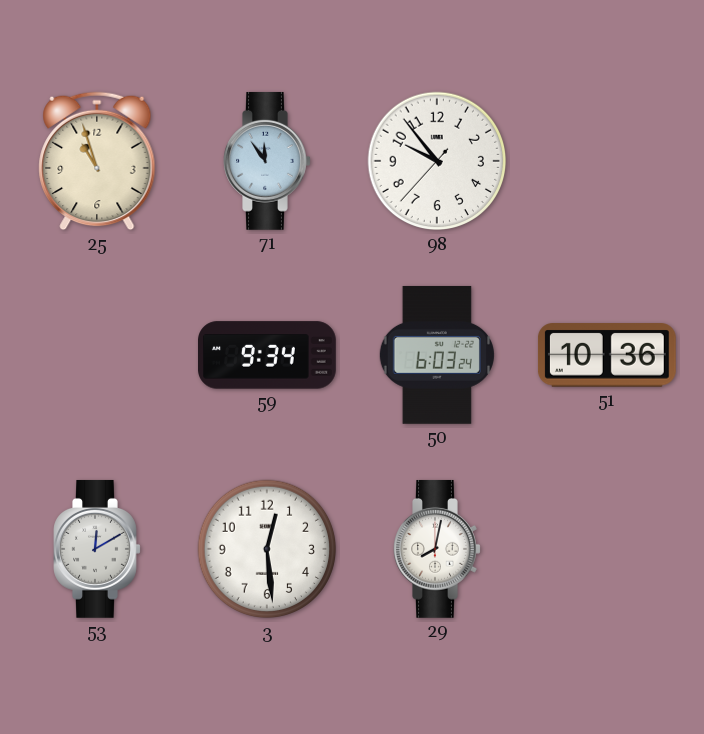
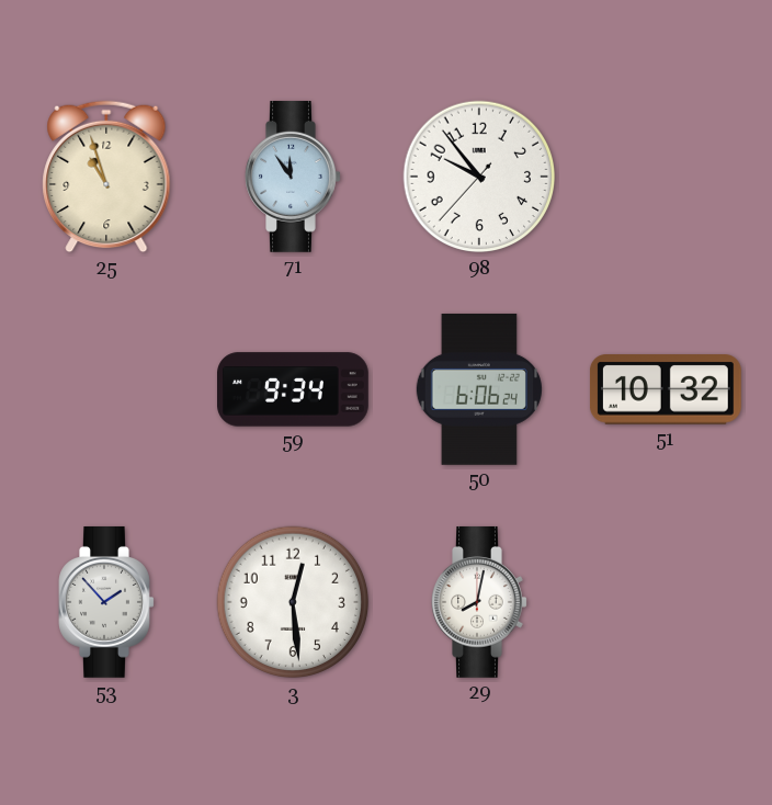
50: 6:03 -> 6:06 (479, 389)
51: 10:36 -> 10:32 (666, 389)
53: 12:10 -> 1:53 (106, 602)
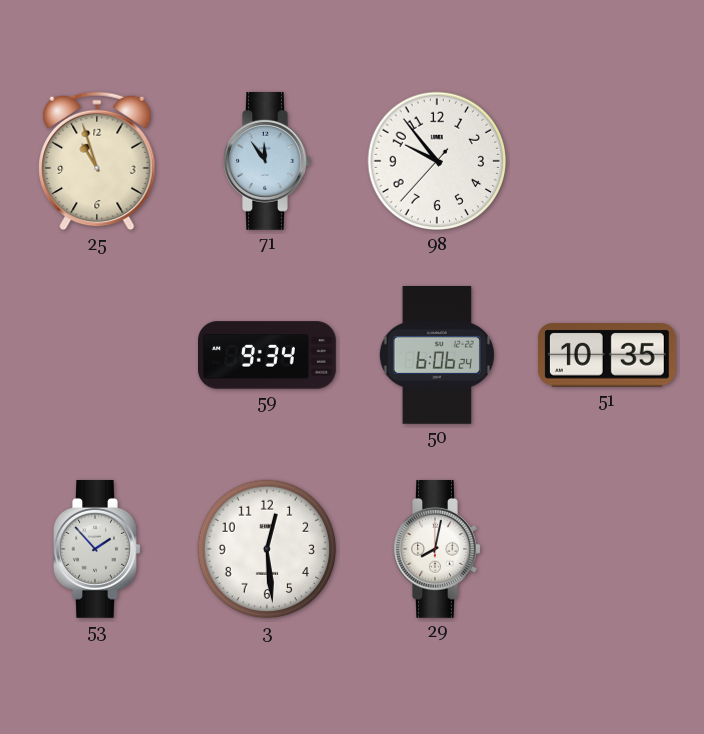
51: 10:32 -> 10:35 (607, 355)
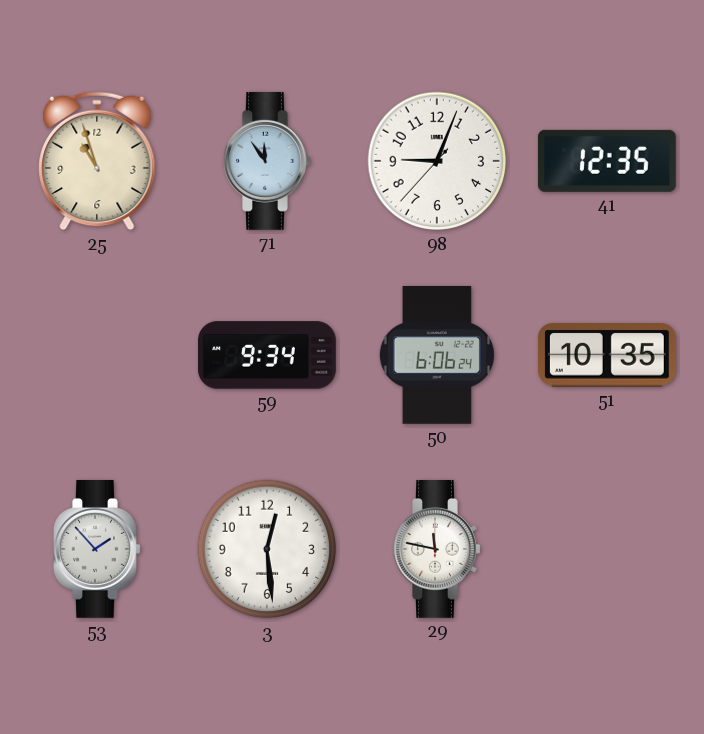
98: 9:53 -> 9:03 (437, 161)
41: none -> 12:35 (607, 161)
29: 8:02 -> 11:47 (437, 549)
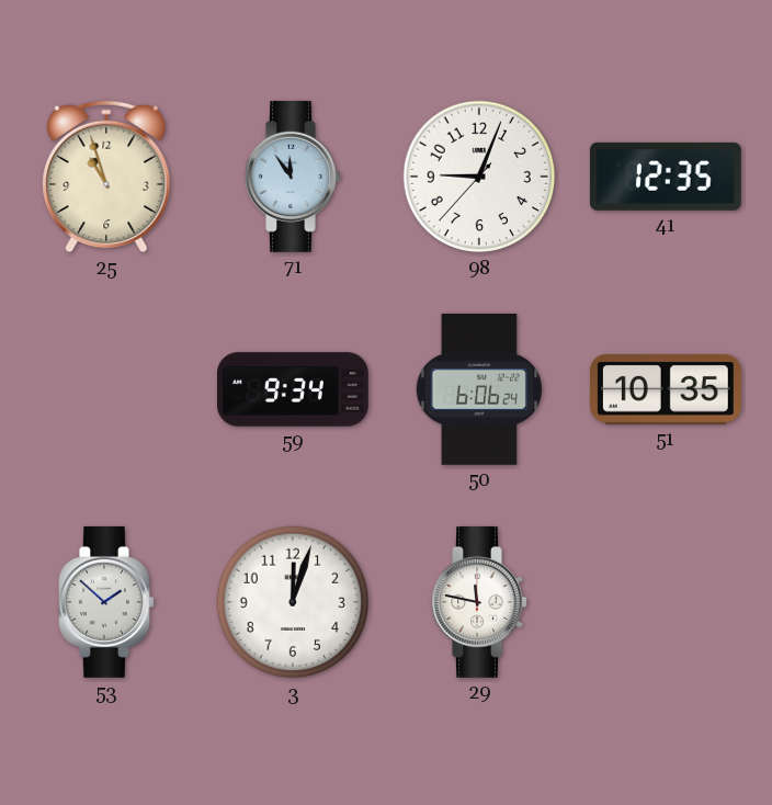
53: 1:53 -> 1:52 (106, 602)
3: 12:29 -> 12:03 (293, 602)
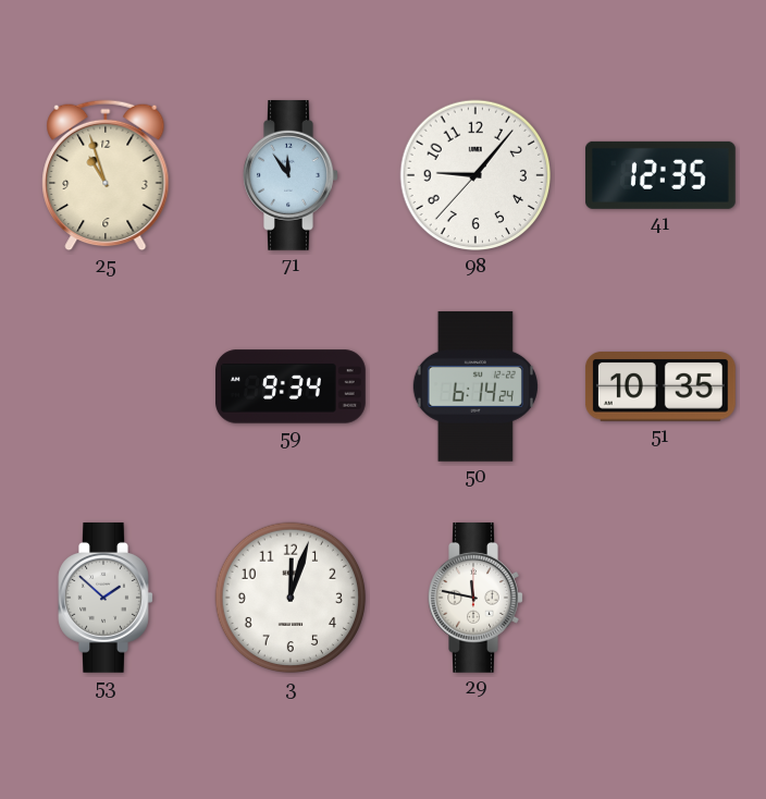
98: 9:03 -> 9:06 (475, 175)
50: 6:06 -> 6:14 (475, 386)
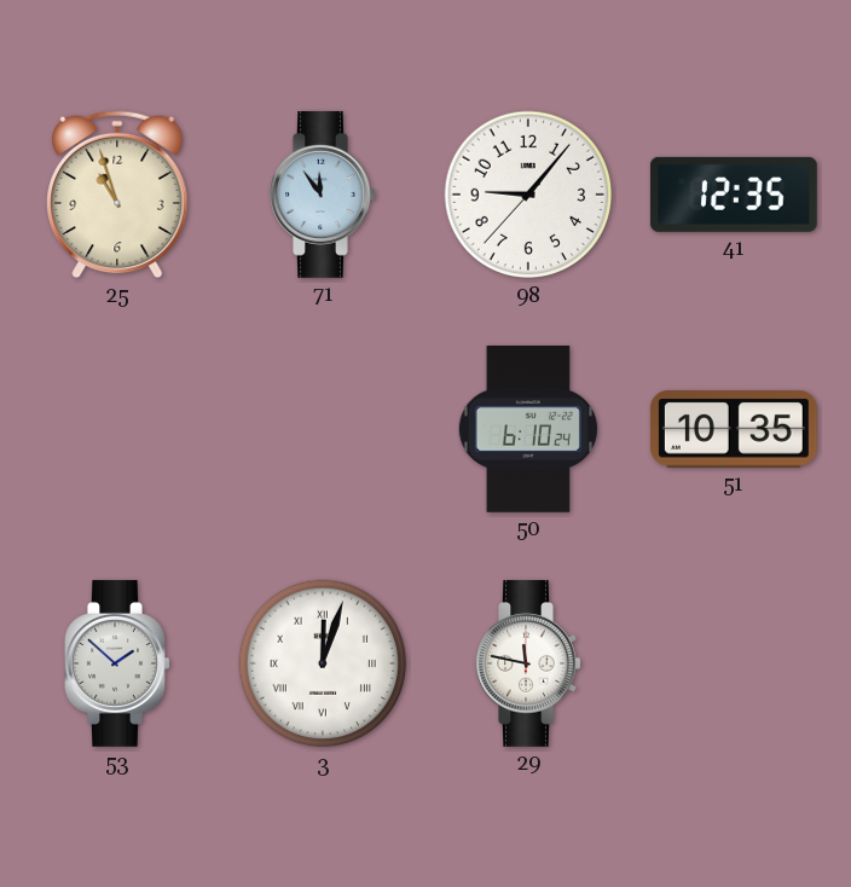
59: 9:34 -> none (292, 386)
50: 6:14 -> 6:10 (528, 429)
3 numerals: Arabic -> Roman (323, 663)
